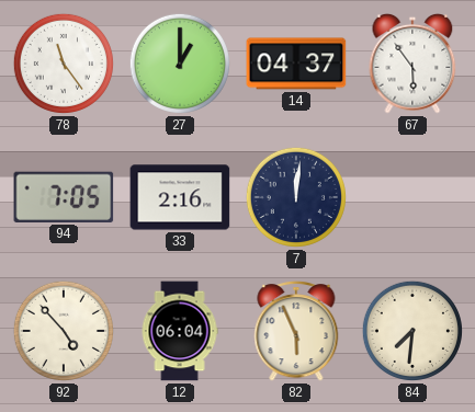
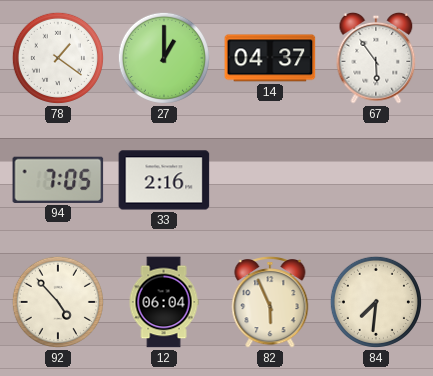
78: 11:24 -> 1:21 (58, 58)
7: 12:01 -> none (296, 197)
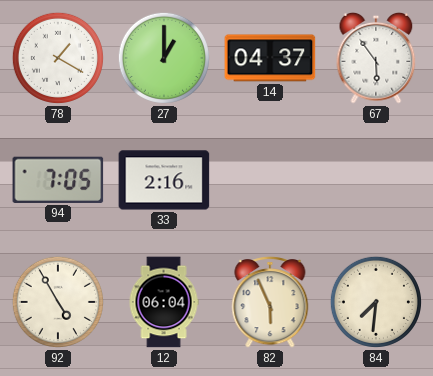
78: 1:21 -> 1:20 (58, 58)
92: 4:53 -> 4:55 (58, 302)
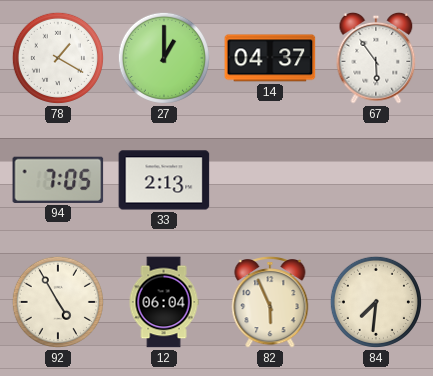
33: 2:16 -> 2:13 (164, 180)
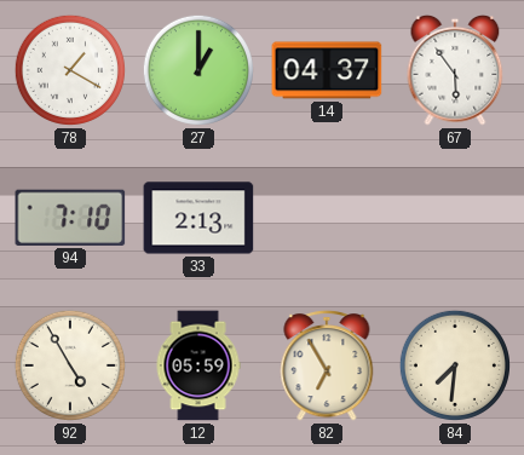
94: 7:05 -> 7:10 (70, 218)
12: 06:04 -> 05:59 (198, 365)
82: 5:56 -> 6:55 (327, 365)
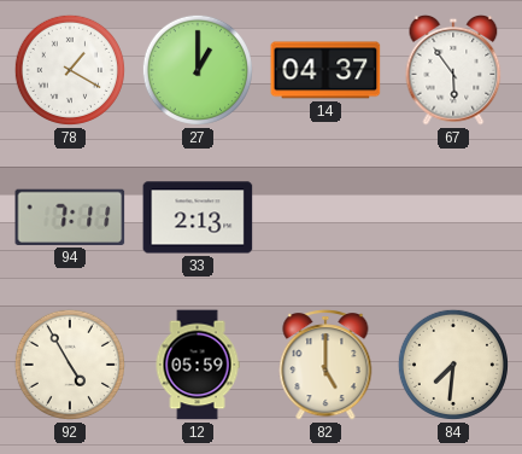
94: 7:10 -> 7:11 (70, 217)
82: 6:55 -> 5:00 (325, 365)
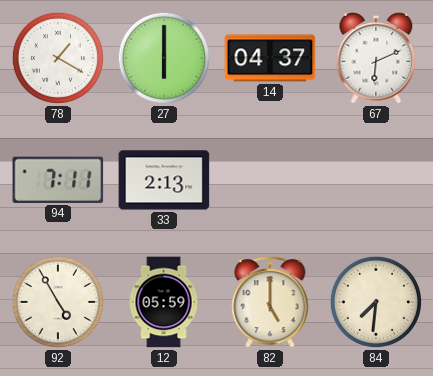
27: 1:00 -> 6:00 (164, 58)
67: 5:54 -> 6:11 (376, 58)
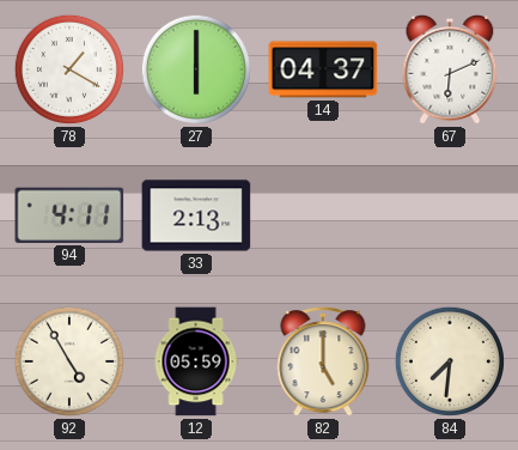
94: 7:11 -> 4:11 (69, 215)
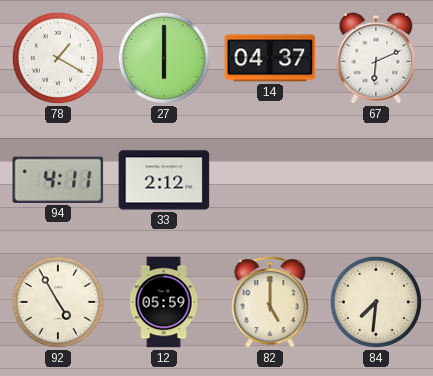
33: 2:13 -> 2:12 (164, 180)
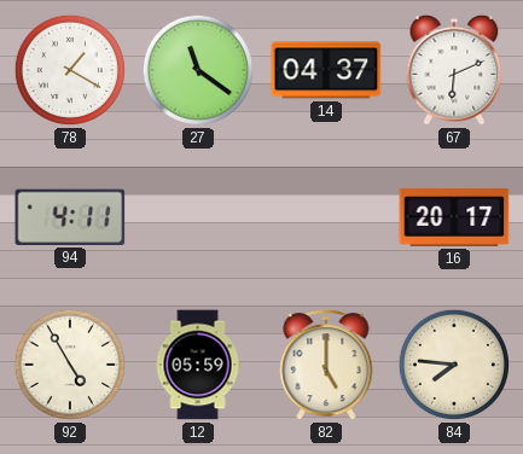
27: 6:00 -> 11:21 (198, 70)
33: 2:12 -> none (164, 180)
16: none -> 20:17 (454, 217)
84: 7:31 -> 7:46 (454, 365)
